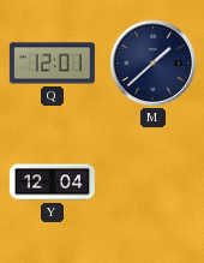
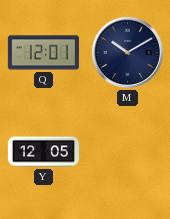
M: 1:38 -> 10:10 (127, 52)
Y: 12:04 -> 12:05 (43, 152)
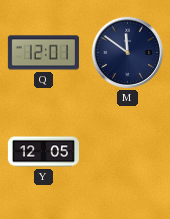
M: 10:10 -> 11:51 (127, 52)
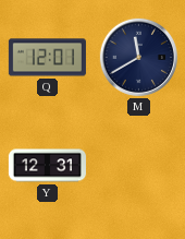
M: 11:51 -> 11:40 (138, 57)
Y: 12:05 -> 12:31 (47, 166)
